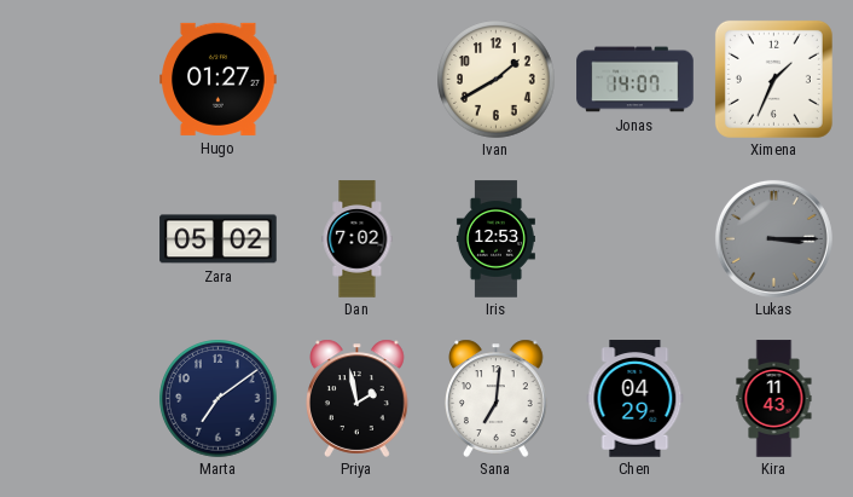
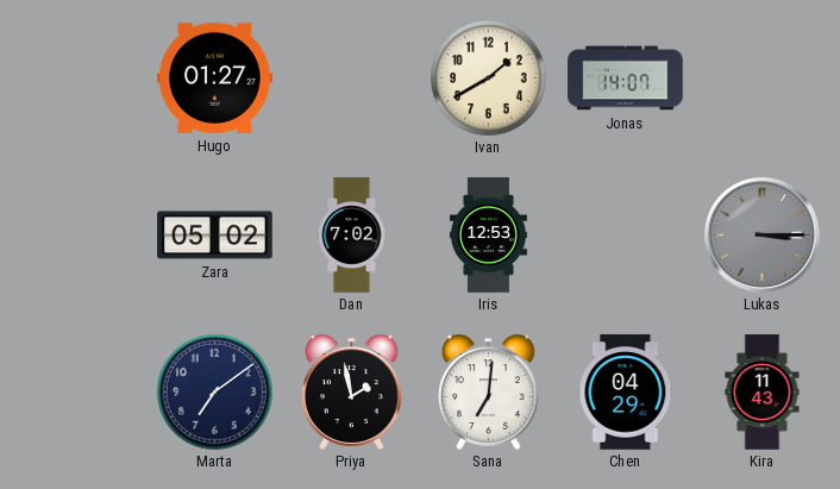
Ximena: 1:34 -> none (773, 79)
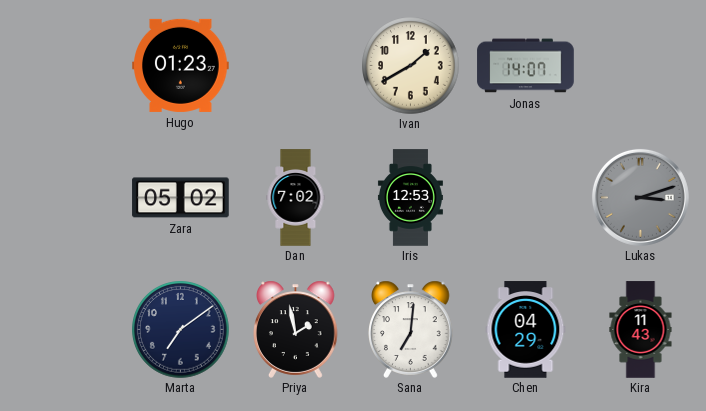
Hugo: 01:27 -> 01:23 (181, 65)
Lukas: 3:15 -> 3:12 (640, 197)
